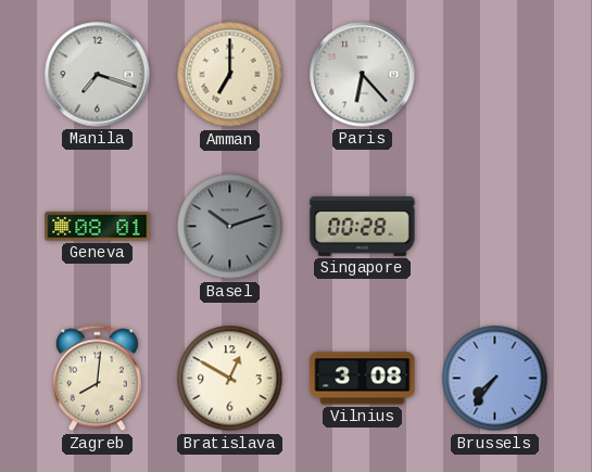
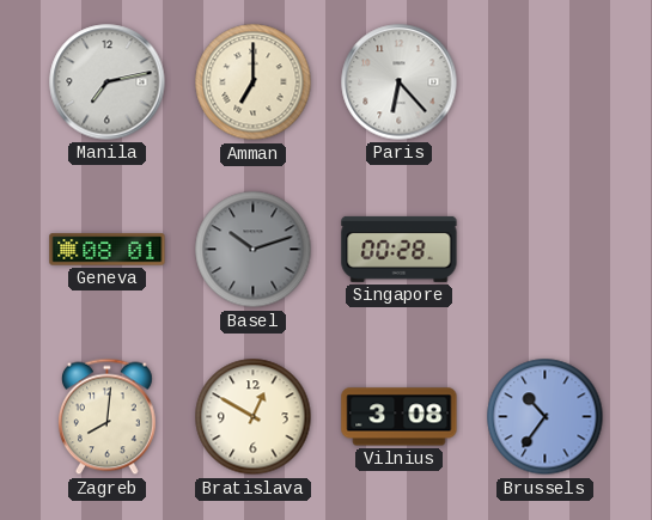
Manila: 7:18 -> 7:13 (108, 82)
Brussels: 7:36 -> 10:36 (546, 417)
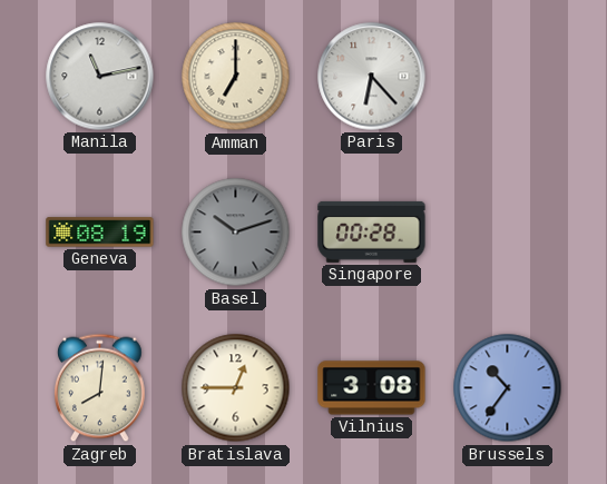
Manila: 7:13 -> 11:13 (100, 77)
Geneva: 08:01 -> 08:19 (100, 233)
Bratislava: 12:50 -> 12:45 (236, 388)
